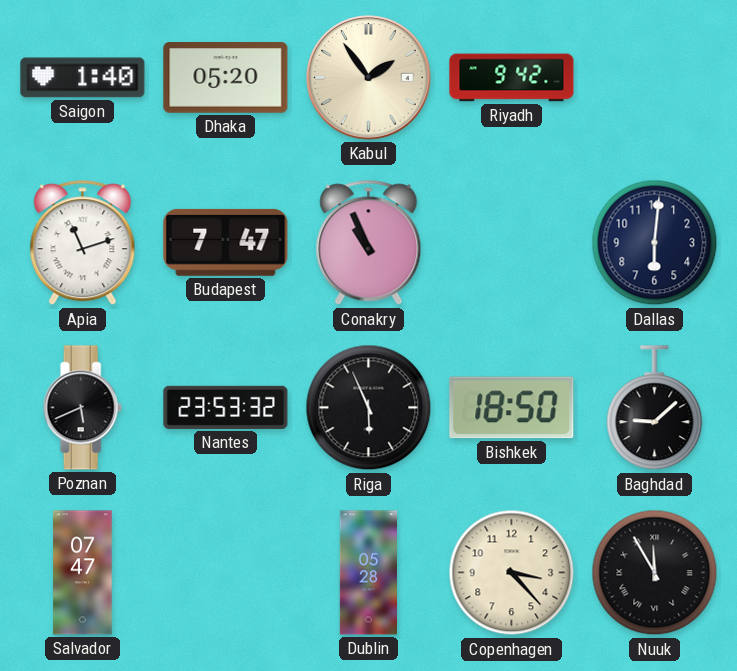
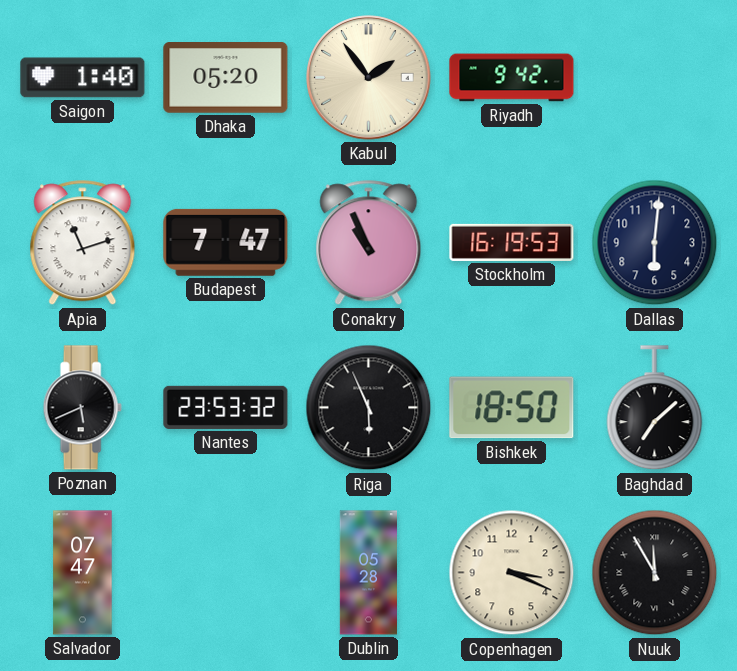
Stockholm: none -> 16:19 (512, 242)
Baghdad: 9:08 -> 7:08 (655, 408)
Copenhagen: 3:23 -> 3:19 (512, 573)
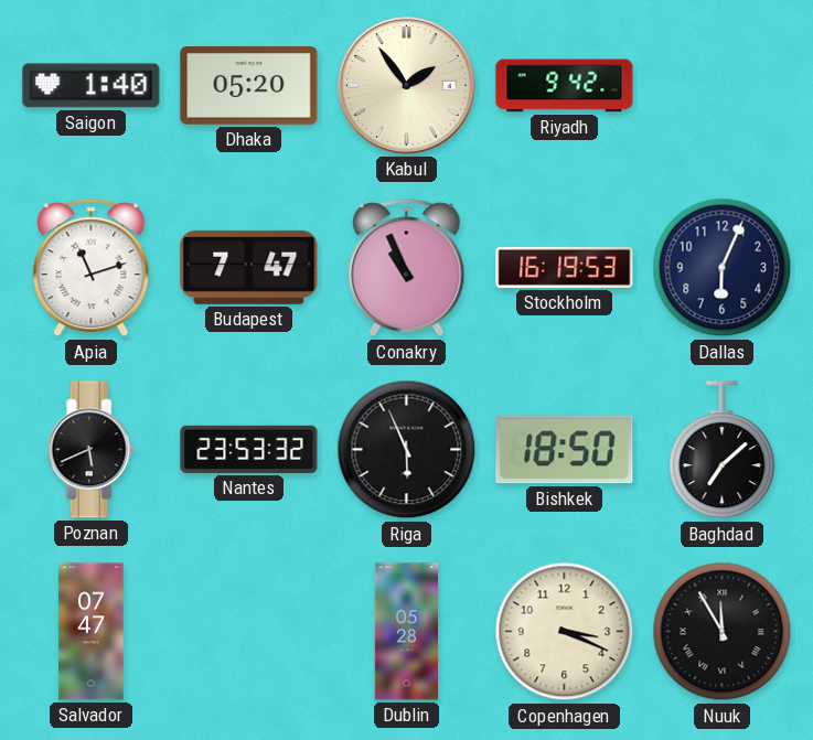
Dallas: 6:01 -> 6:04 (723, 268)
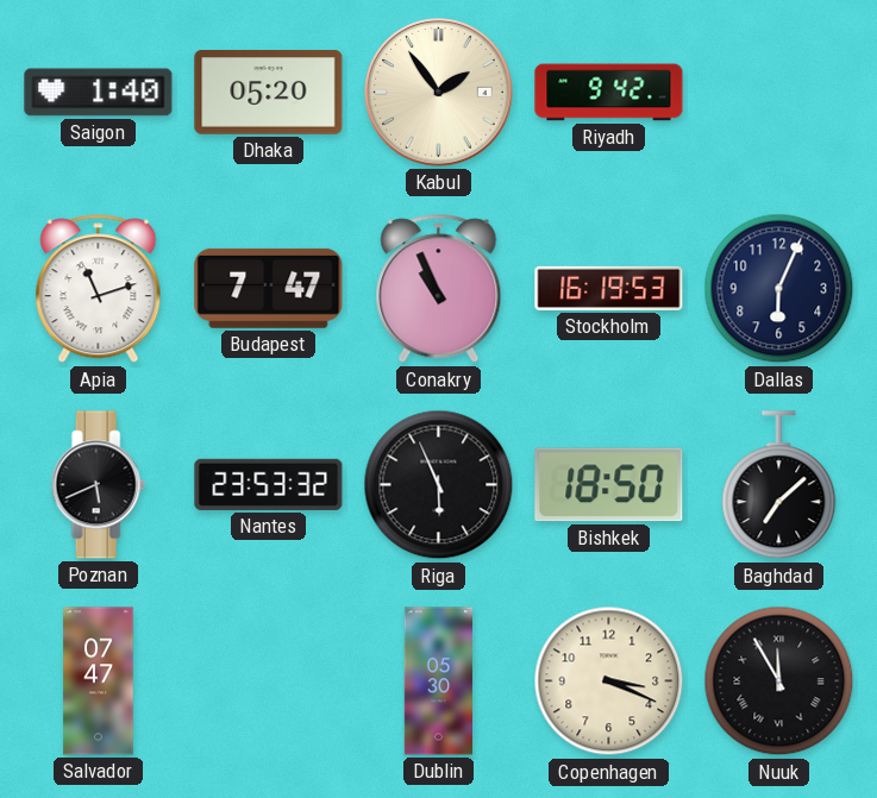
Dublin: 05:28 -> 05:30 (438, 681)
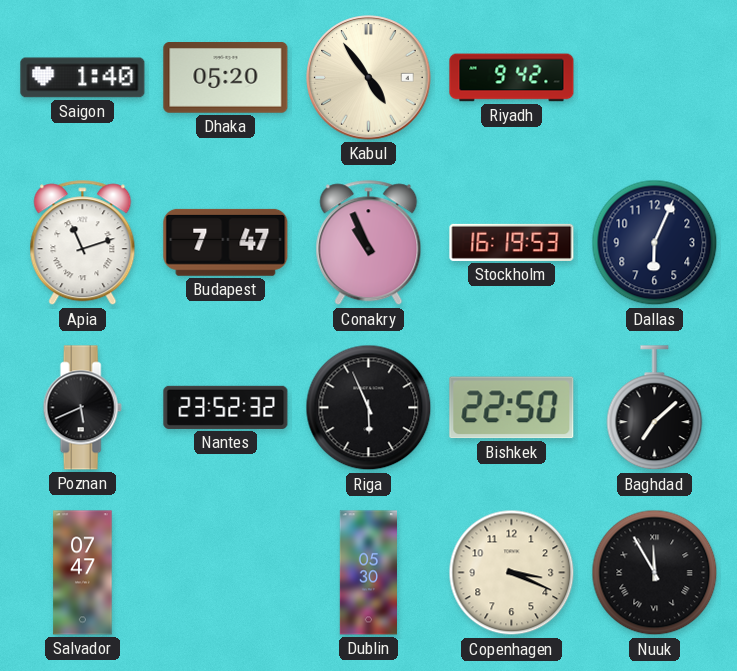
Kabul: 1:54 -> 4:54 (369, 78)
Nantes: 23:53 -> 23:52 (226, 407)
Bishkek: 18:50 -> 22:50 (512, 408)
